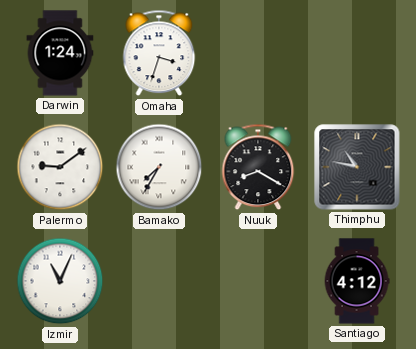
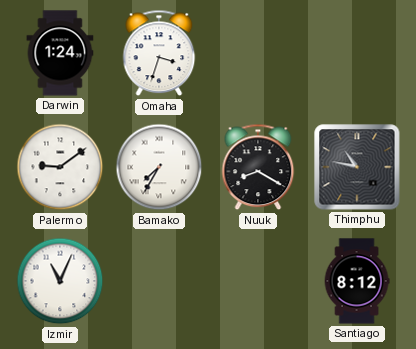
Santiago: 4:12 -> 8:12 (357, 281)
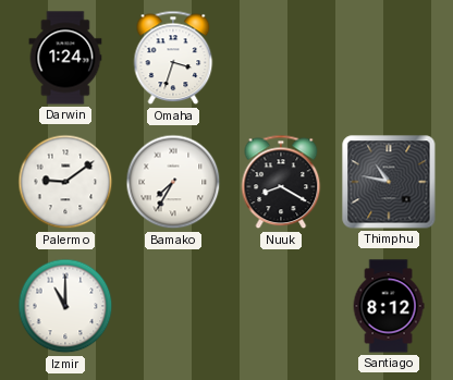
Izmir: 11:04 -> 11:00 (65, 306)
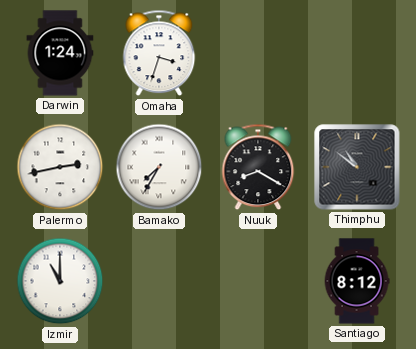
Palermo: 9:09 -> 2:43 (60, 167)
Thimphu: 10:47 -> 10:51 (357, 167)
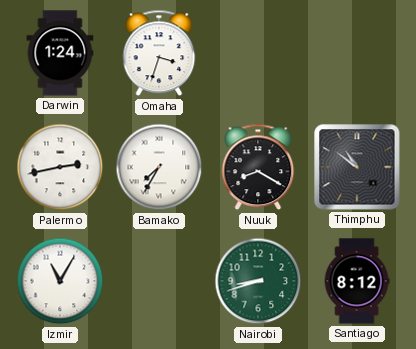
Izmir: 11:00 -> 11:05 (60, 281)
Nairobi: none -> 8:42 (258, 281)
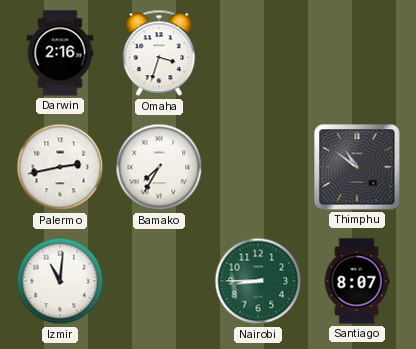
Darwin: 1:24 -> 2:16 (60, 53)
Nuuk: 8:20 -> none (258, 167)
Izmir: 11:05 -> 11:01 (60, 281)
Nairobi: 8:42 -> 8:45 (258, 281)
Santiago: 8:12 -> 8:07 (357, 281)
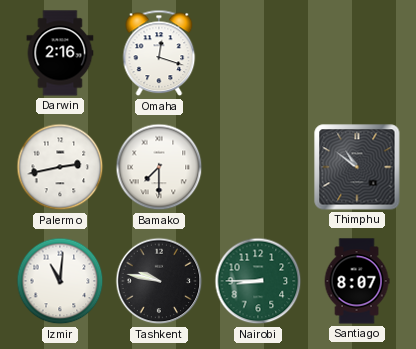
Omaha: 3:33 -> 12:18 (159, 53)
Bamako: 7:35 -> 7:30 (159, 167)
Tashkent: none -> 9:47 (159, 281)
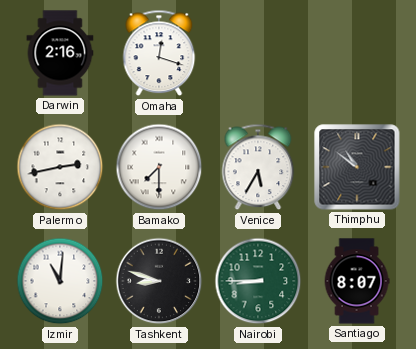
Venice: none -> 5:35 (258, 167)
Tashkent: 9:47 -> 8:48 (159, 281)
